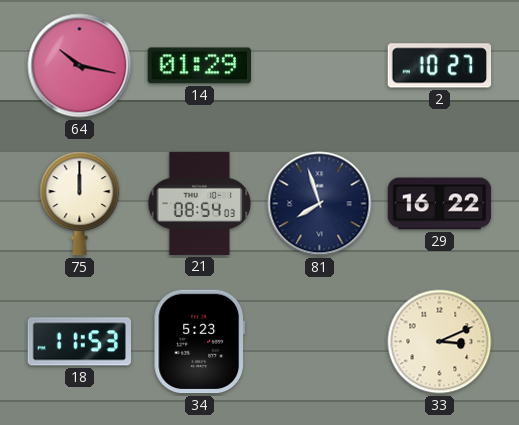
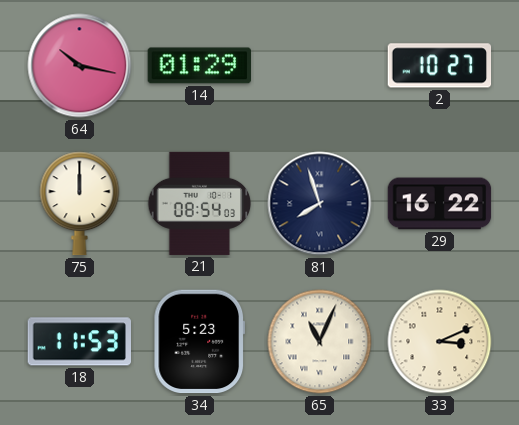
65: none -> 11:04 (320, 342)
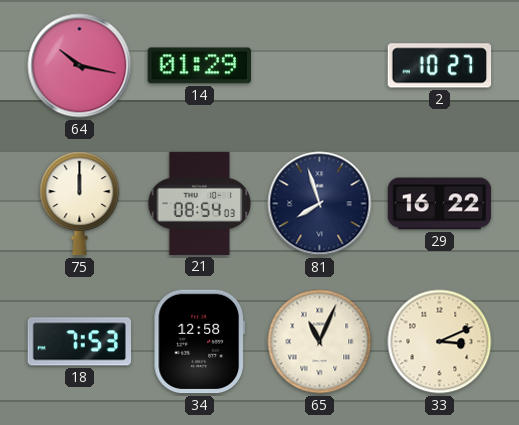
18: 11:53 -> 7:53 (79, 342)
34: 5:23 -> 12:58 (199, 342)
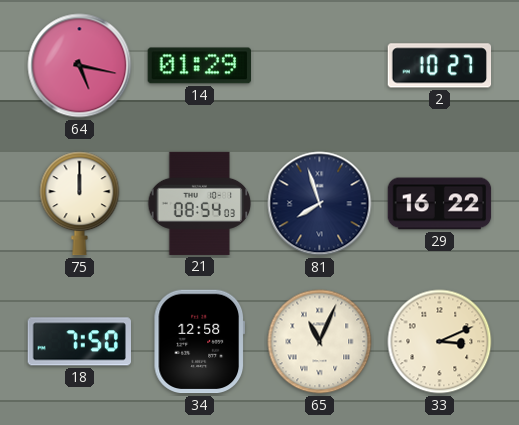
64: 10:17 -> 5:17 (80, 66)
18: 7:53 -> 7:50 (79, 342)
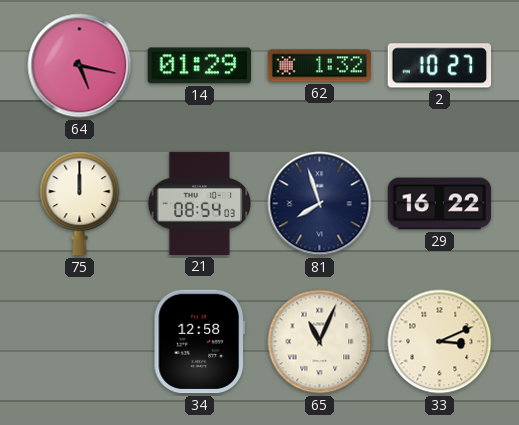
62: none -> 1:32 (320, 66)
18: 7:50 -> none (79, 342)
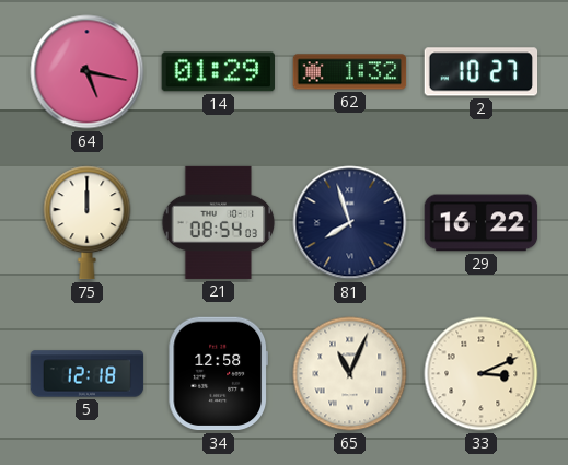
5: none -> 12:18 (88, 374)
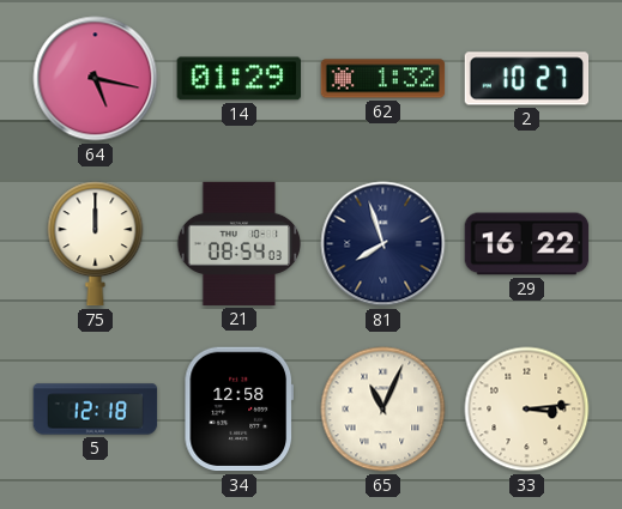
33: 3:11 -> 3:14 (527, 410)
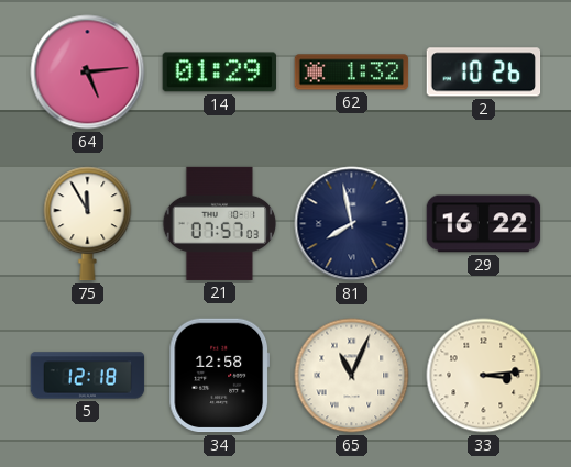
64: 5:17 -> 5:14 (88, 73)
2: 10:27 -> 10:26 (484, 73)
75: 12:00 -> 11:55 (88, 224)
21: 08:54 -> 07:57 (220, 223)
81: 7:57 -> 7:58 (352, 224)
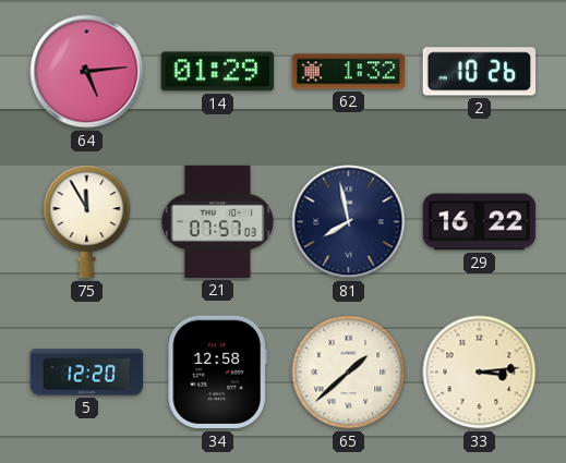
5: 12:18 -> 12:20 (87, 373)
65: 11:04 -> 1:38 (349, 373)
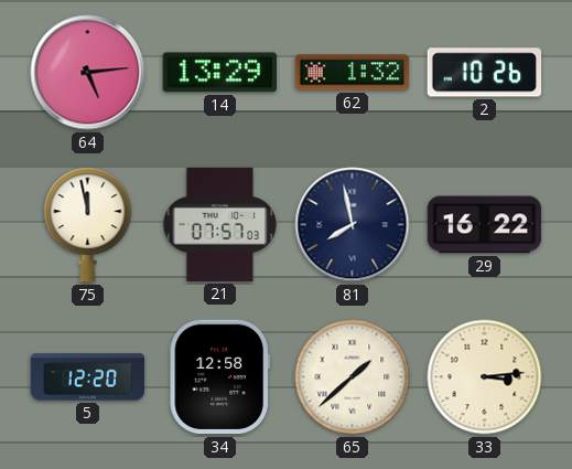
14: 01:29 -> 13:29 (220, 73)
75: 11:55 -> 11:58 (88, 225)
